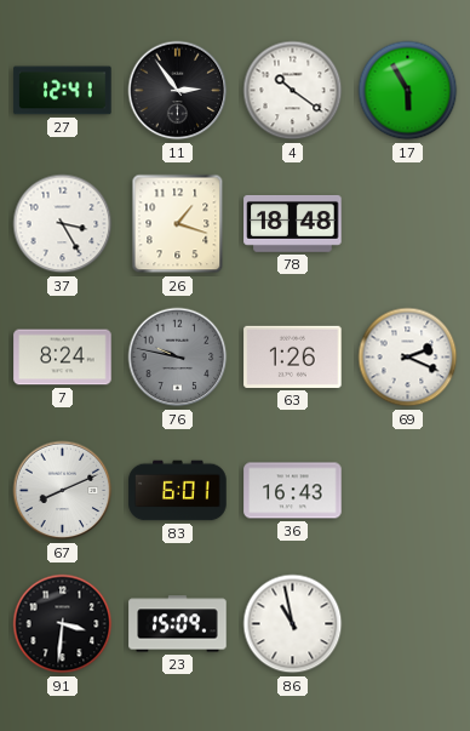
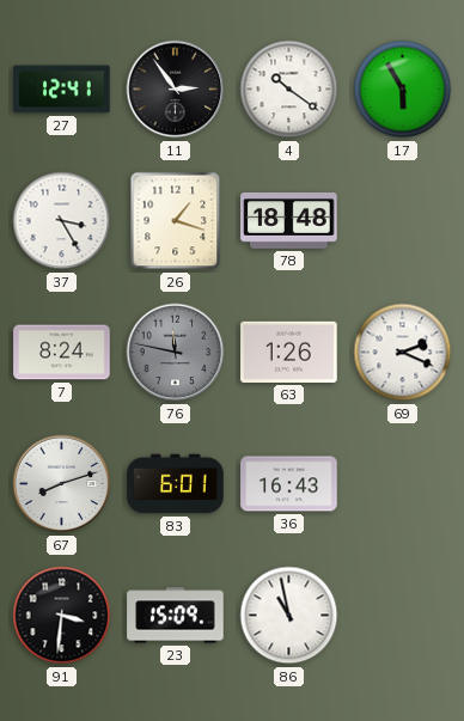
76: 9:47 -> 11:47 (176, 353)
67: 8:11 -> 8:12 (62, 484)
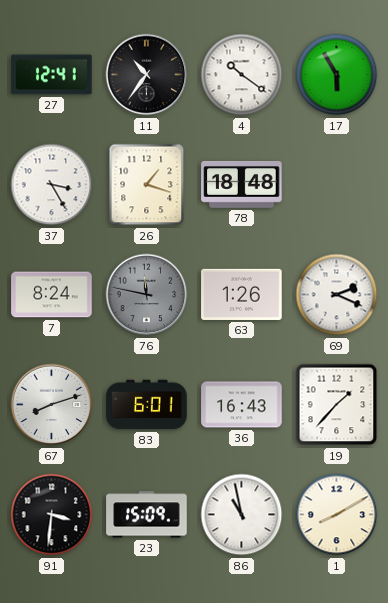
11: 2:54 -> 10:36 (147, 75)
19: none -> 1:37 (337, 405)
1: none -> 8:10 (337, 515)
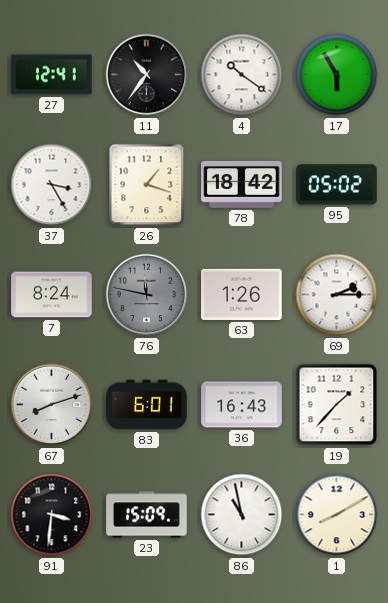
78: 18:48 -> 18:42 (242, 185)
95: none -> 05:02 (337, 185)
69: 2:19 -> 2:15 (337, 295)
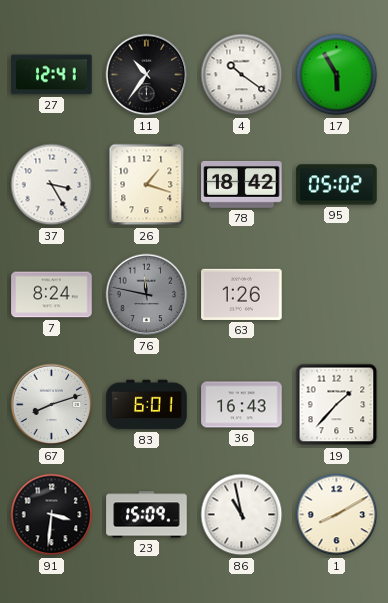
69: 2:15 -> none (337, 295)
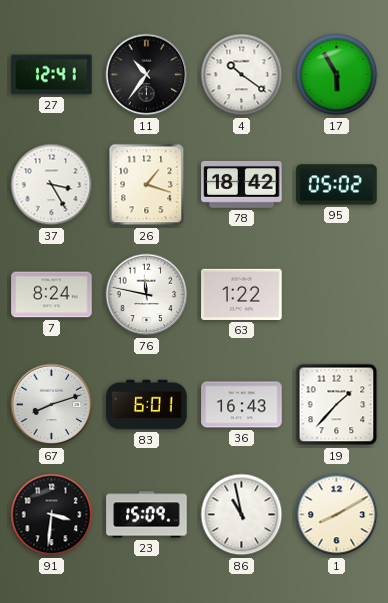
76 dial: grey -> white (147, 295)
63: 1:26 -> 1:22 (242, 294)
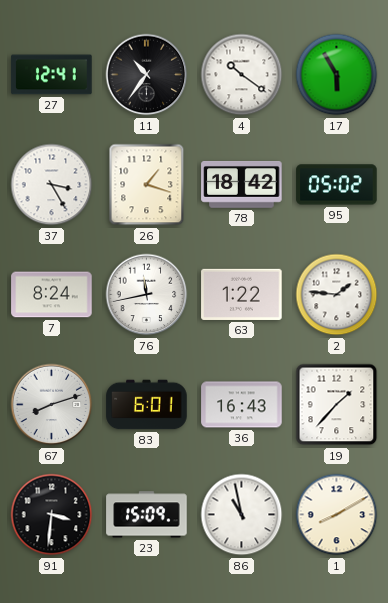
76: 11:47 -> 11:43 (147, 295)
2: none -> 1:46 (337, 295)
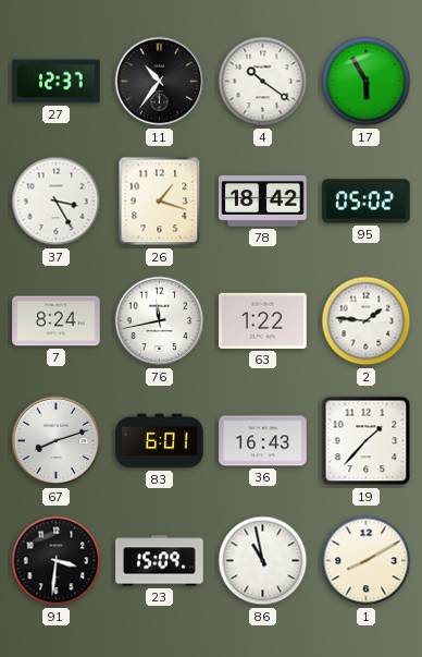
27: 12:41 -> 12:37 (57, 82)
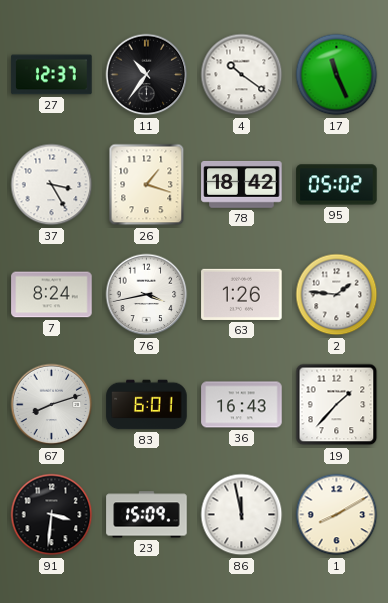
17: 5:55 -> 11:26 (337, 75)
76: 11:43 -> 3:43 (147, 295)
63: 1:22 -> 1:26 (242, 294)
86: 10:58 -> 11:58 (242, 515)
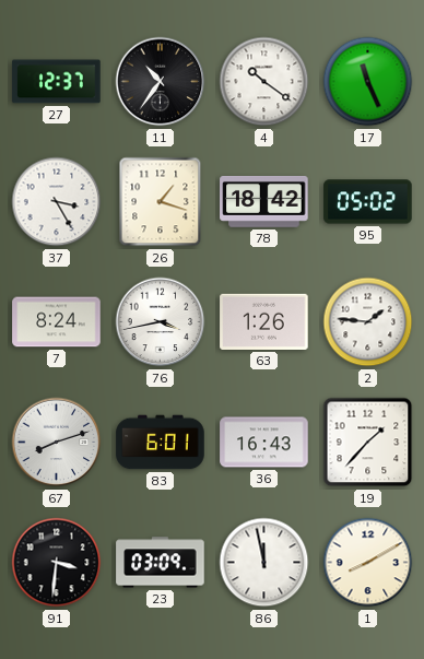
23: 15:09 -> 03:09 (161, 563)
